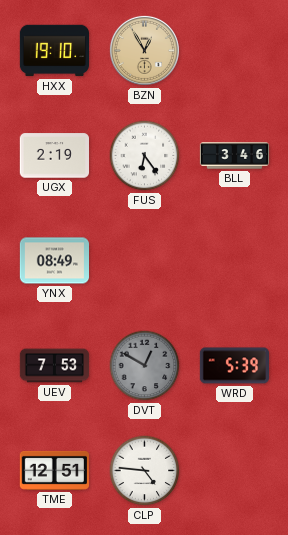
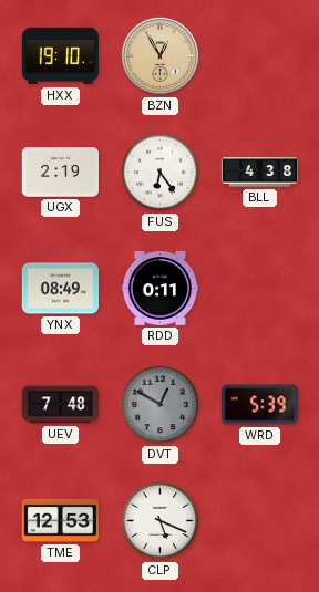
BLL: 3:46 -> 4:38 (260, 173)
RDD: none -> 0:11 (159, 289)
UEV: 7:53 -> 7:48 (61, 405)
TME: 12:51 -> 12:53 (60, 520)
CLP: 4:46 -> 5:19 (161, 521)
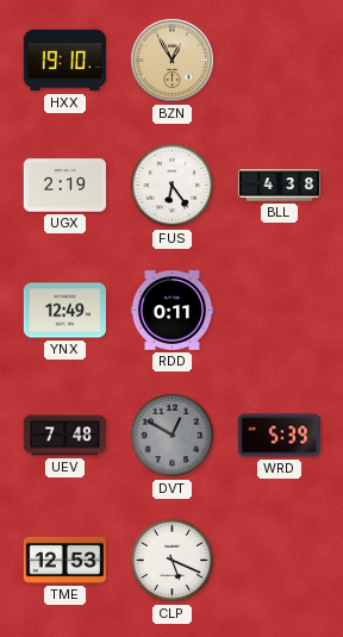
YNX: 08:49 -> 12:49 (64, 311)
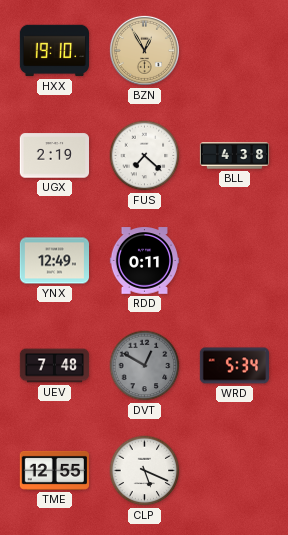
FUS: 6:24 -> 7:22 (145, 156)
WRD: 5:39 -> 5:34 (234, 366)
TME: 12:53 -> 12:55 (54, 470)
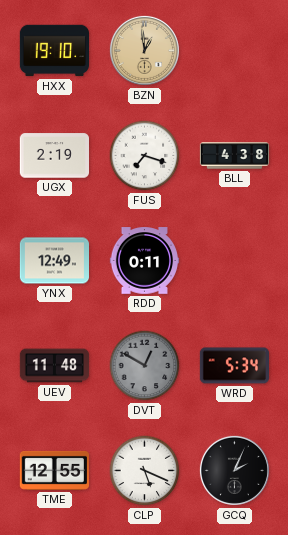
BZN: 12:55 -> 12:59 (144, 50)
FUS: 7:22 -> 7:18 (145, 156)
UEV: 7:48 -> 11:48 (55, 366)
GCQ: none -> 2:04 (234, 470)
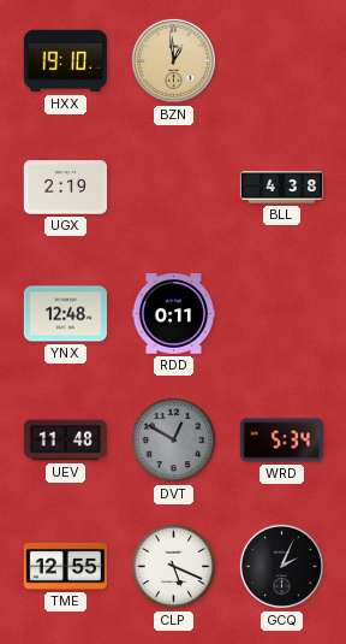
FUS: 7:18 -> none (145, 156)
YNX: 12:49 -> 12:48 (65, 314)
